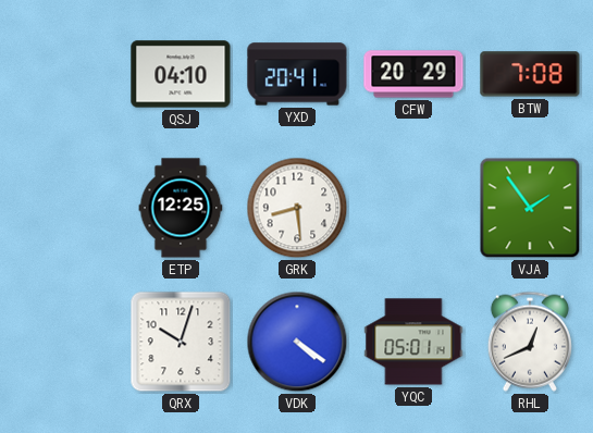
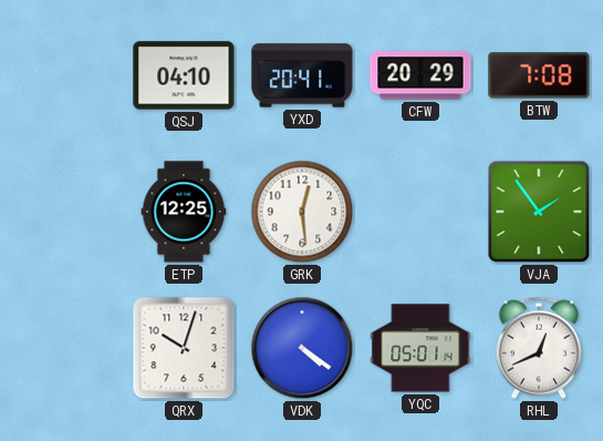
GRK: 8:29 -> 12:29 (302, 212)
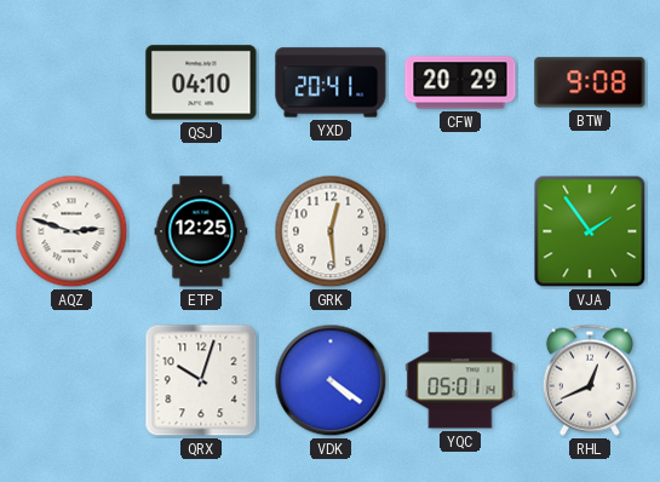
BTW: 7:08 -> 9:08 (590, 82)
AQZ: none -> 2:48 (71, 231)
